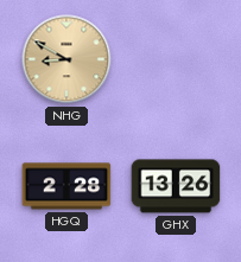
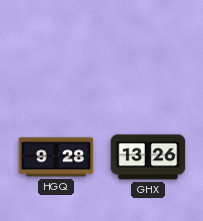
NHG: 8:50 -> none (66, 59)
HGQ: 2:28 -> 9:28 (56, 157)
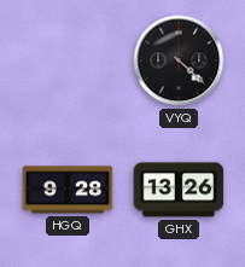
VYQ: none -> 4:22 (179, 60)
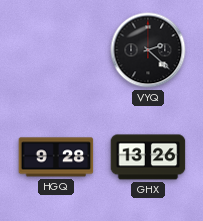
VYQ: 4:22 -> 2:22 (148, 50)
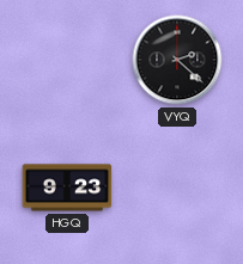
HGQ: 9:28 -> 9:23 (67, 188)
GHX: 13:26 -> none (148, 157)
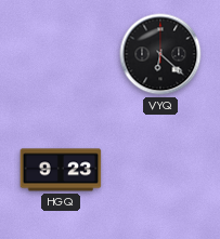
VYQ: 2:22 -> 6:22 (160, 54)
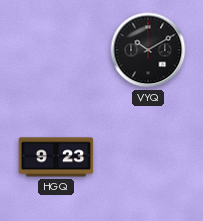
VYQ: 6:22 -> 10:10 (148, 50)
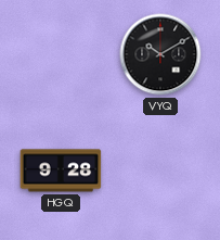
HGQ: 9:23 -> 9:28 (61, 170)
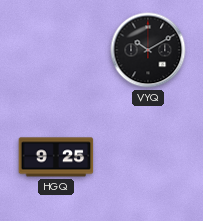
HGQ: 9:28 -> 9:25 (56, 157)
